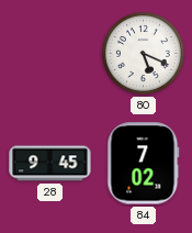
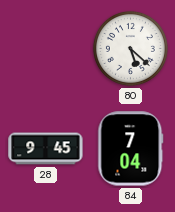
80: 5:19 -> 5:22 (130, 48)
84: 7:02 -> 7:04 (131, 149)
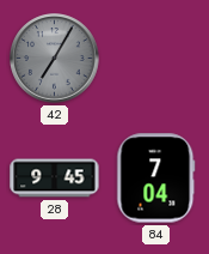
42: none -> 7:05 (55, 59)
80: 5:22 -> none (130, 48)
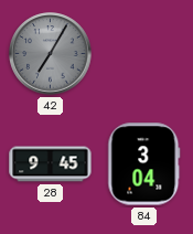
84: 7:04 -> 3:04 (144, 164)
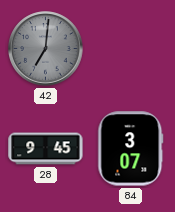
42: 7:05 -> 7:01 (46, 49)
84: 3:04 -> 3:07 (131, 149)
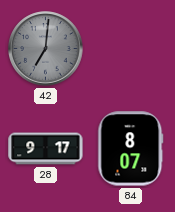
28: 9:45 -> 9:17 (46, 149)
84: 3:07 -> 8:07 (131, 149)
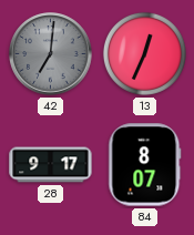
13: none -> 12:34 (144, 53)
